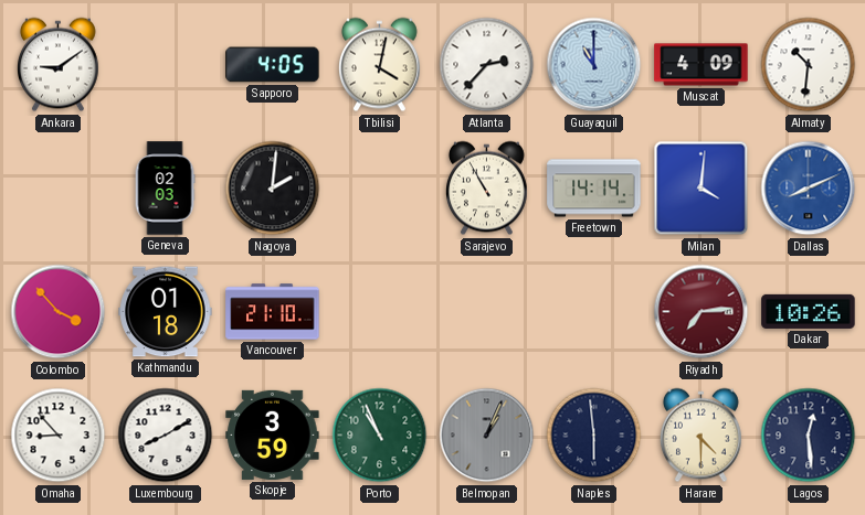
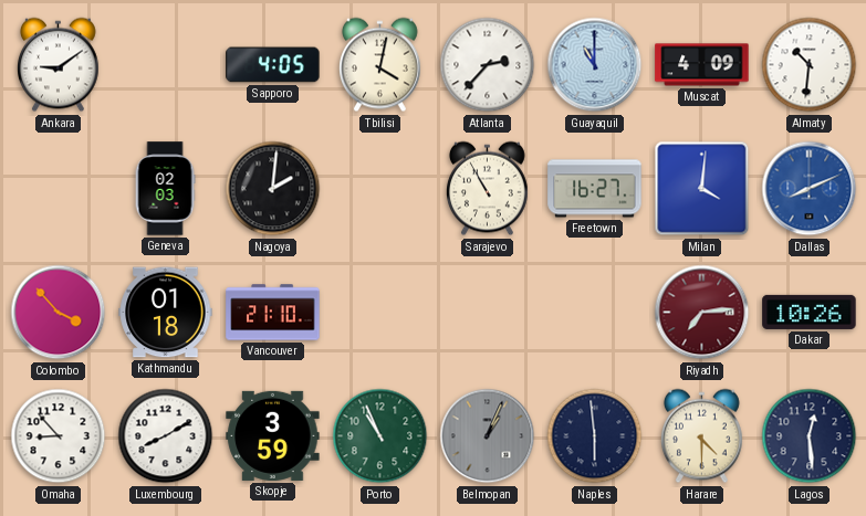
Freetown: 14:14 -> 16:27 (595, 189)
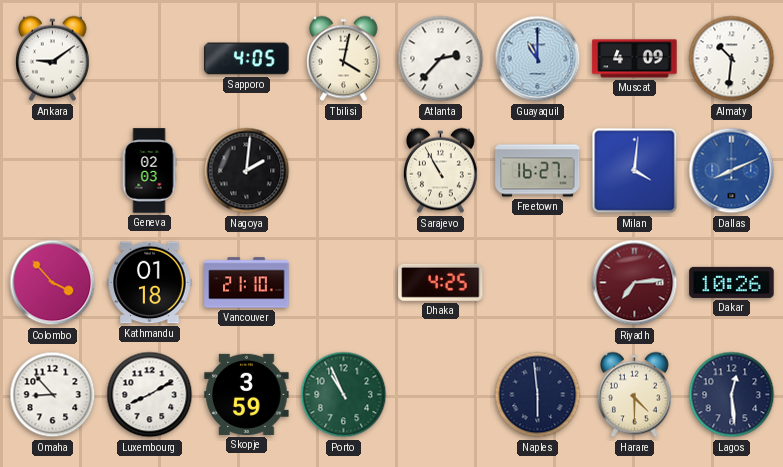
Dhaka: none -> 4:25 (441, 282)
Belmopan: 1:04 -> none (488, 436)
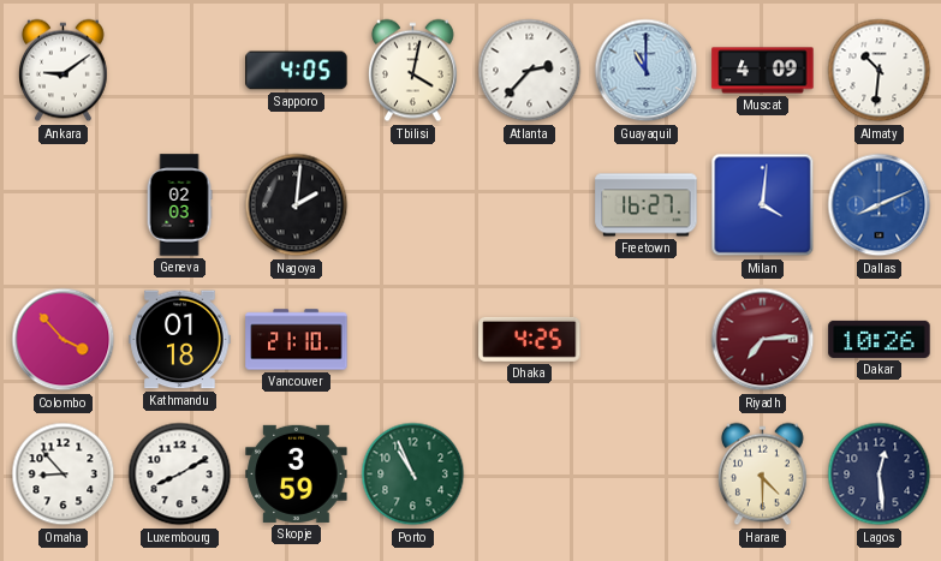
Sarajevo: 10:55 -> none (441, 171)
Naples: 5:59 -> none (538, 395)
